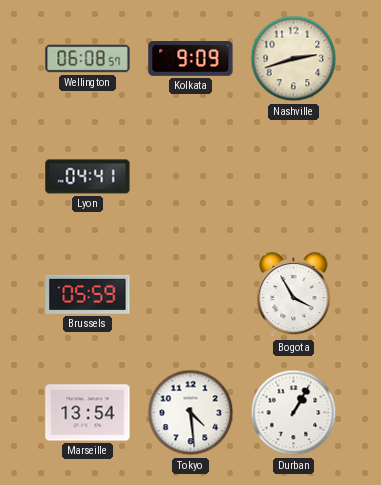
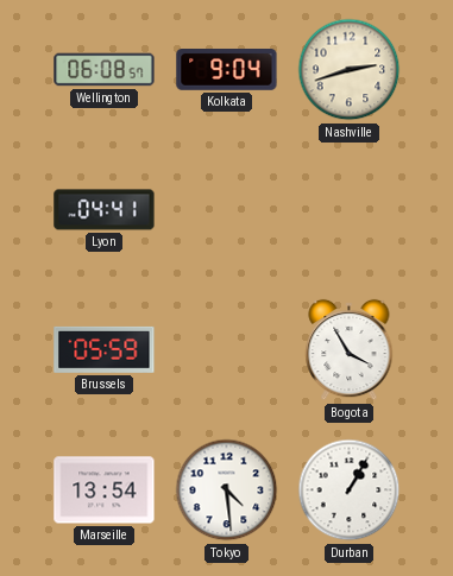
Kolkata: 9:09 -> 9:04 (227, 70)
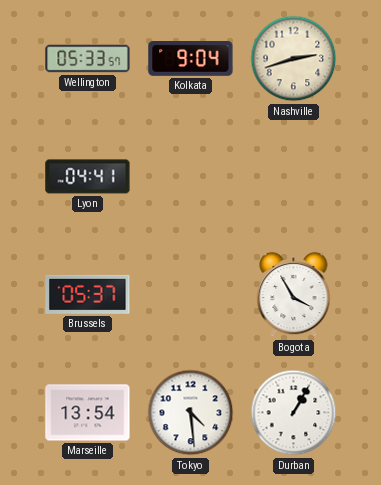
Wellington: 06:08 -> 05:33 (88, 59)
Brussels: 05:59 -> 05:37 (88, 294)
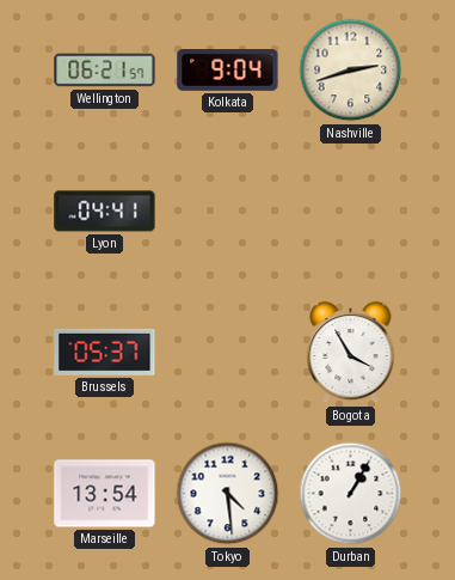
Wellington: 05:33 -> 06:21 (105, 71)
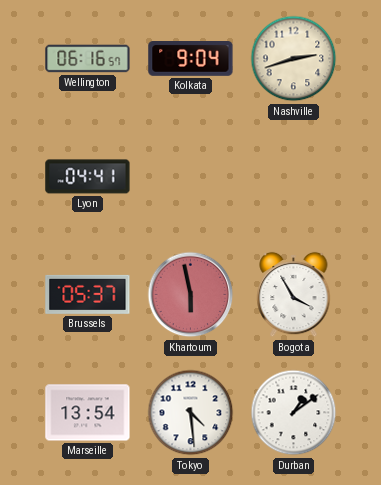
Wellington: 06:21 -> 06:16 (88, 59)
Khartoum: none -> 5:58 (191, 295)
Durban: 1:05 -> 1:09 (294, 413)
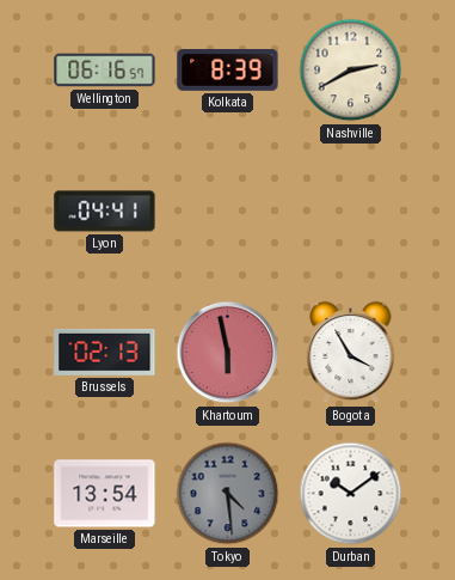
Kolkata: 9:04 -> 8:39 (228, 71)
Nashville: 2:42 -> 2:40 (351, 71)
Brussels: 05:37 -> 02:13 (105, 352)
Tokyo dial: white -> grey (228, 494)
Durban: 1:09 -> 10:09 (351, 494)
